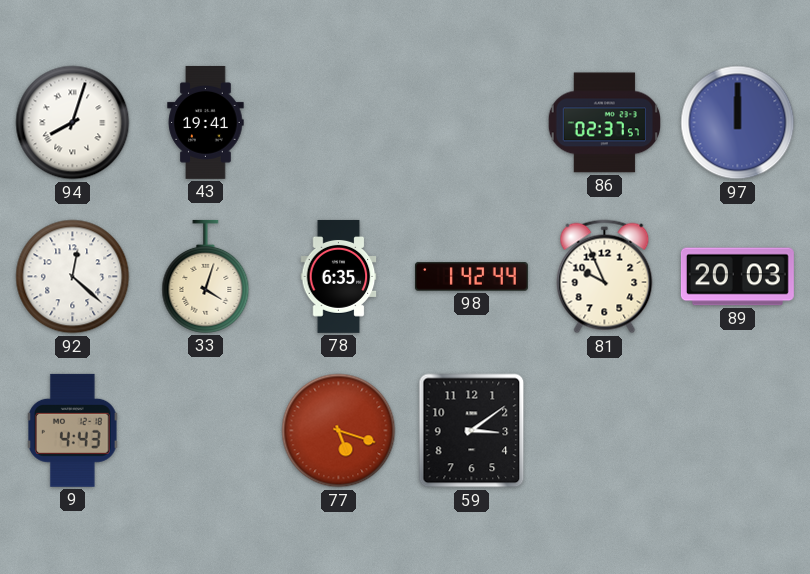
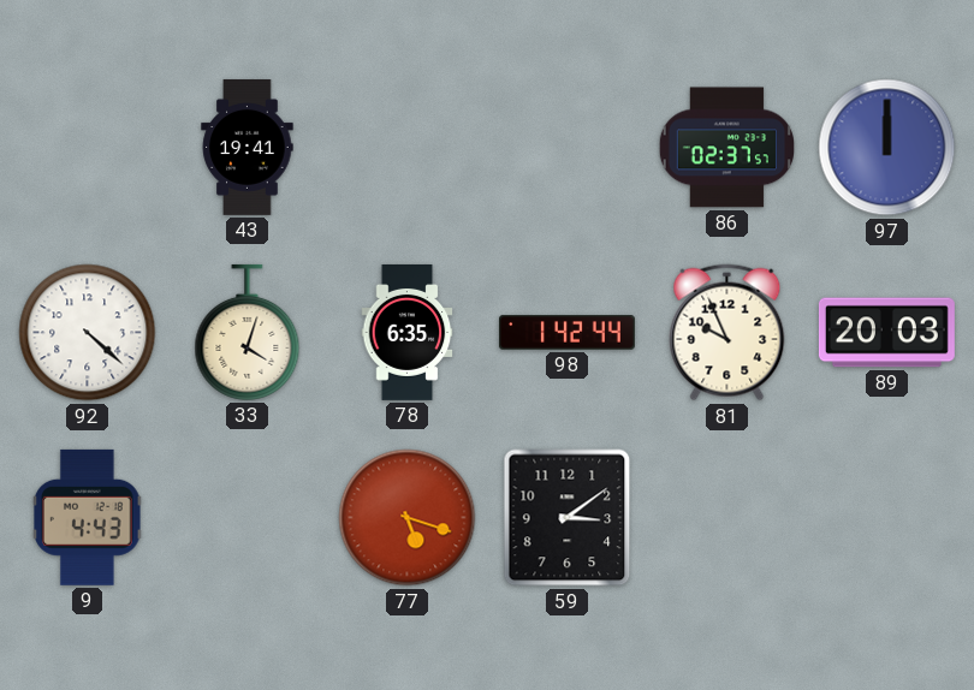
94: 8:03 -> none (73, 123)
92: 12:22 -> 4:22 (88, 333)
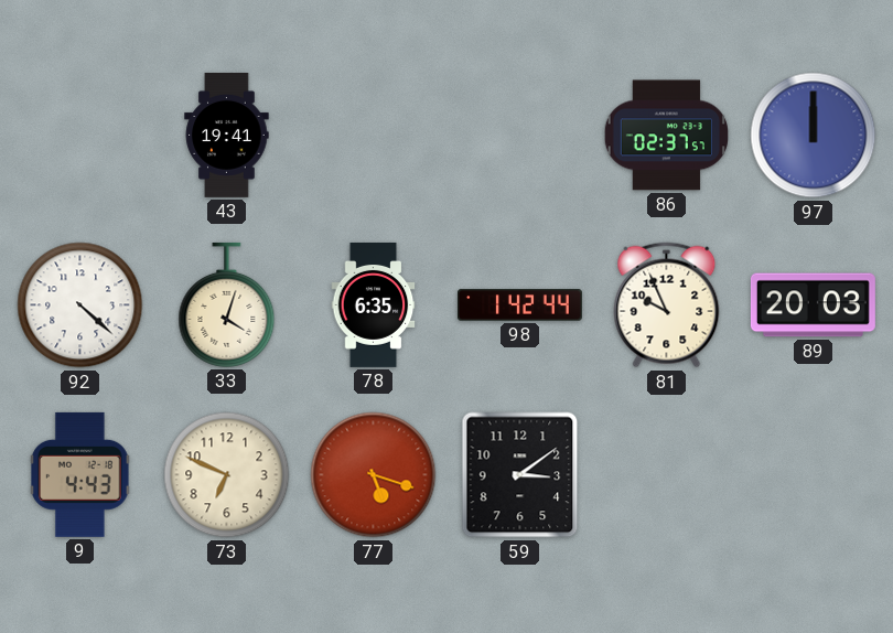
73: none -> 6:49 (227, 475)
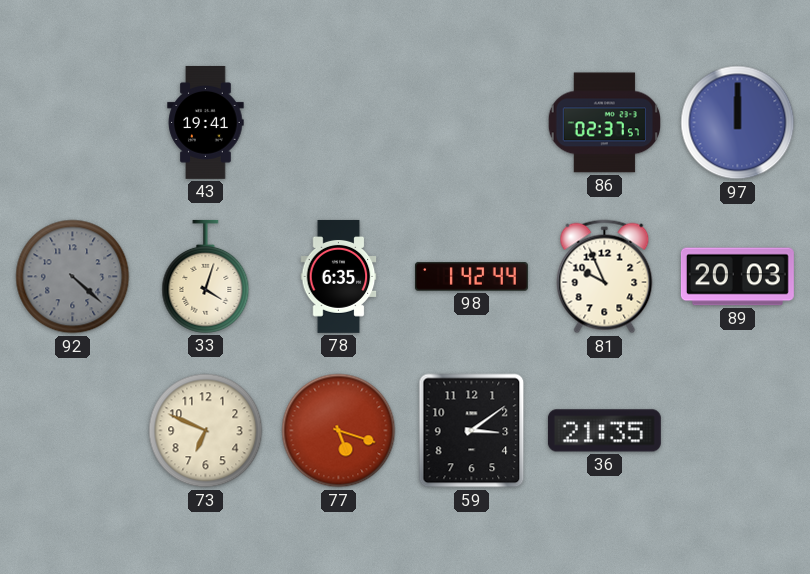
92 dial: white -> grey (73, 277)
9: 4:43 -> none (80, 474)
36: none -> 21:35 (604, 431)
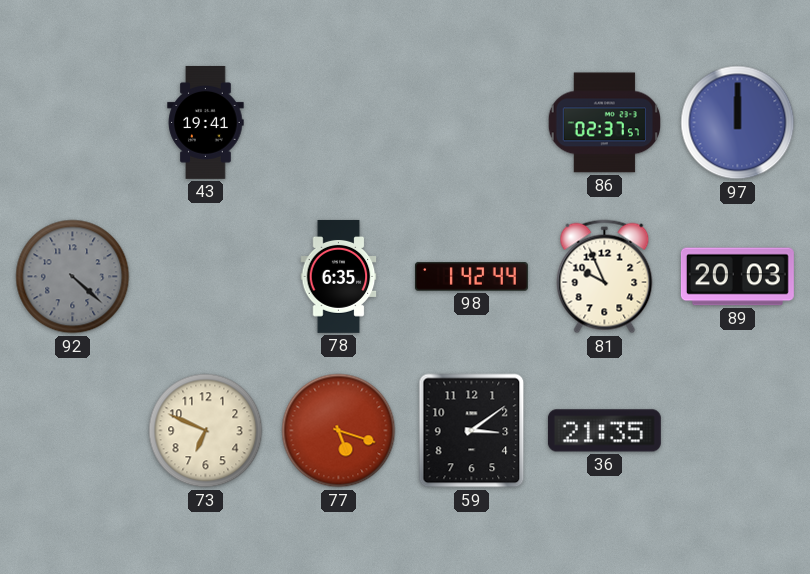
33: 4:03 -> none (206, 276)
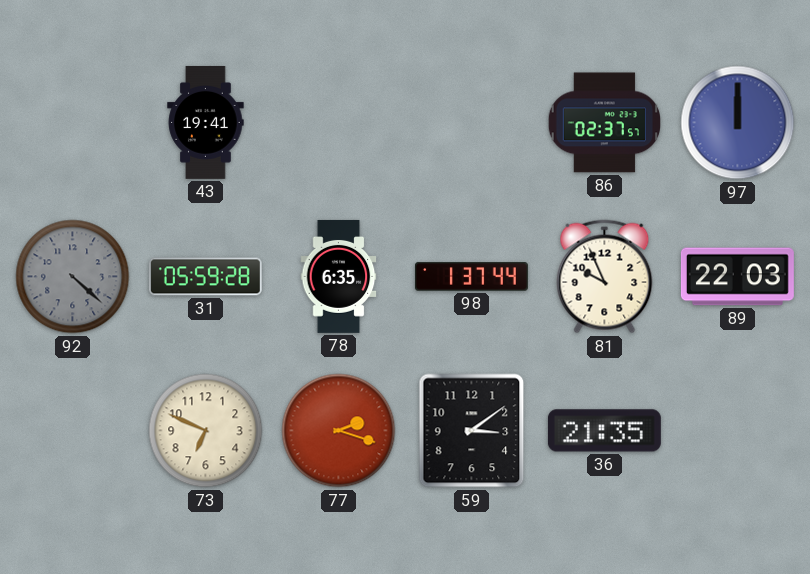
31: none -> 05:59 (205, 277)
98: 1:42 -> 1:37 (471, 277)
89: 20:03 -> 22:03 (737, 277)
77: 5:18 -> 2:18 (339, 431)
